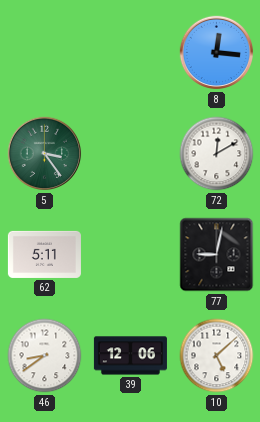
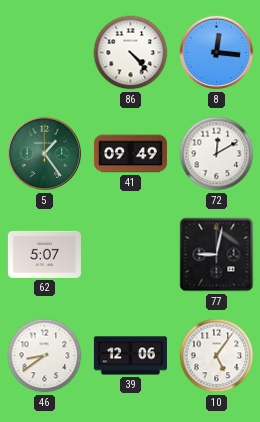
86: none -> 4:23 (131, 53)
5: 3:24 -> 1:24 (45, 154)
41: none -> 09:49 (130, 154)
62: 5:11 -> 5:07 (44, 254)
10: 5:08 -> 5:06 (217, 356)
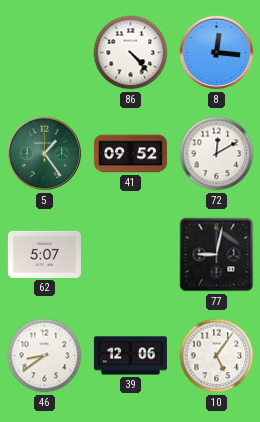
41: 09:49 -> 09:52 (130, 154)
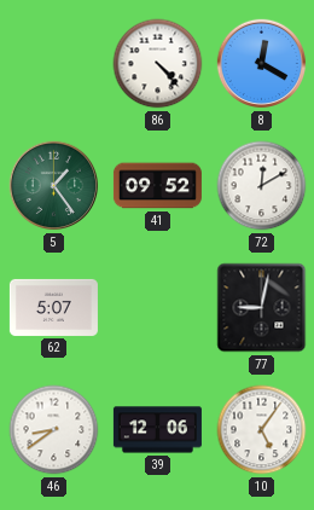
8: 12:16 -> 12:20 (262, 64)
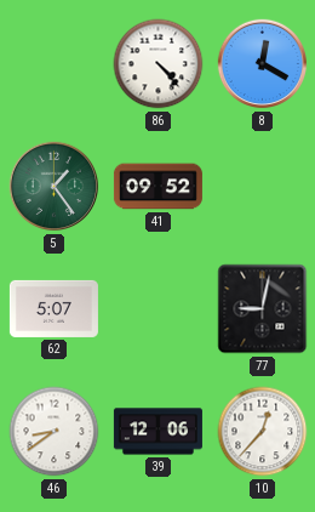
72: 12:10 -> none (262, 186)
10: 5:06 -> 12:37 (263, 432)
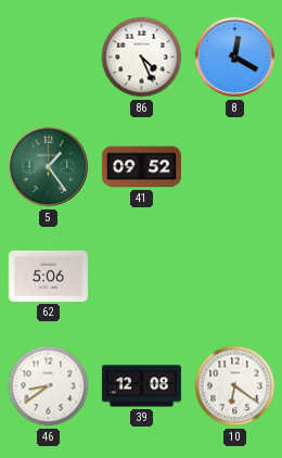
86: 4:23 -> 4:26 (142, 58)
62: 5:07 -> 5:06 (48, 276)
77: 9:02 -> none (263, 309)
39: 12:06 -> 12:08 (141, 386)
10: 12:37 -> 6:21 (235, 386)
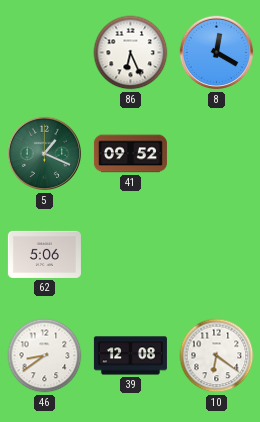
86: 4:26 -> 6:26 (131, 53)
5: 1:24 -> 1:19 (45, 154)
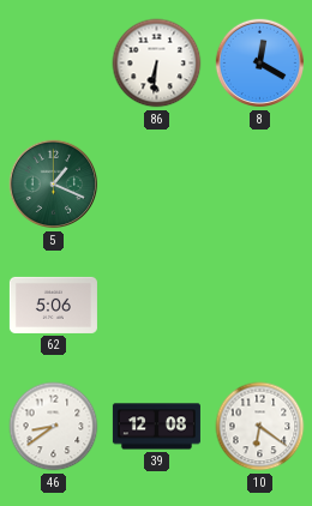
86: 6:26 -> 6:31 (157, 64)
41: 09:52 -> none (130, 154)
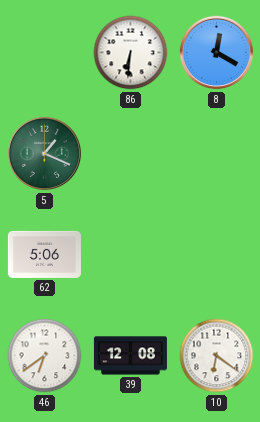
46: 8:39 -> 6:39 (45, 356)
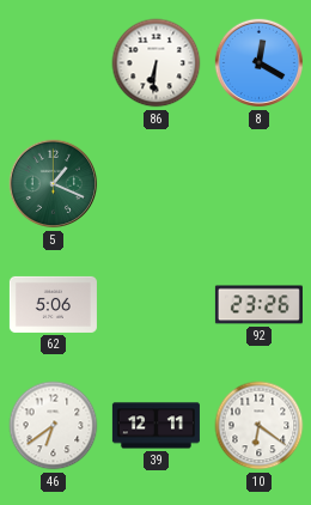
92: none -> 23:26 (258, 305)
39: 12:08 -> 12:11 (155, 426)
